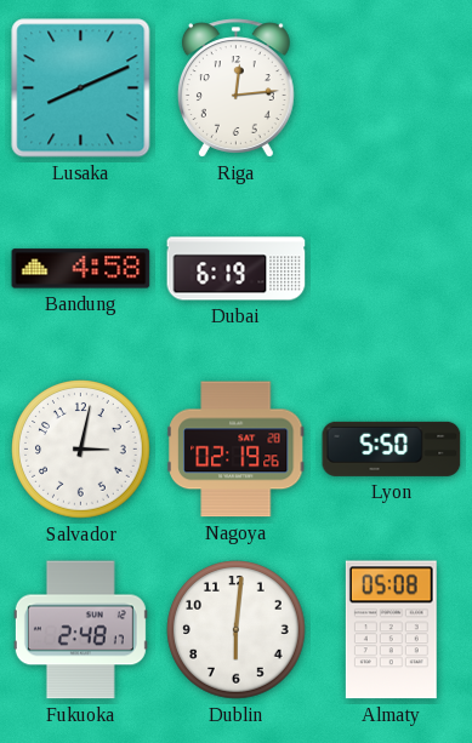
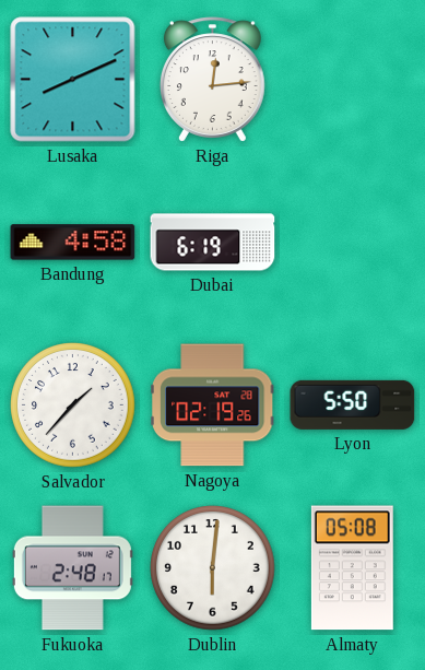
Salvador: 3:02 -> 1:37 (73, 405)
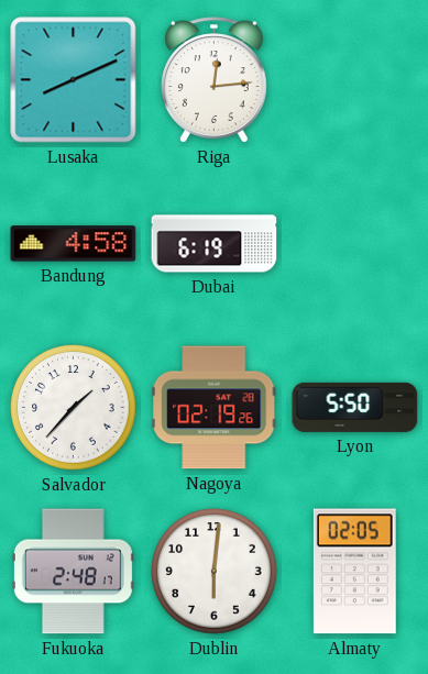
Almaty: 05:08 -> 02:05 (354, 572)
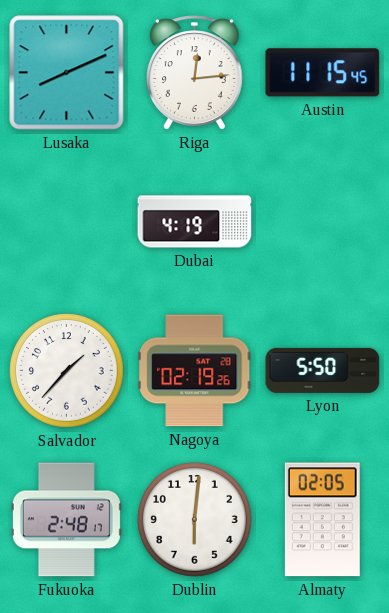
Austin: none -> 11:15 (323, 73)
Bandung: 4:58 -> none (74, 244)
Dubai: 6:19 -> 4:19 (195, 222)
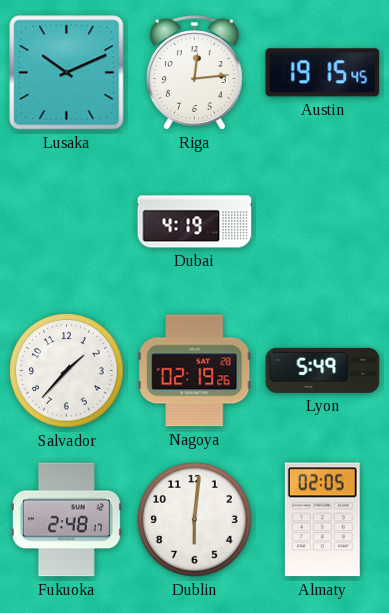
Lusaka: 8:11 -> 10:11 (67, 73)
Austin: 11:15 -> 19:15 (323, 73)
Lyon: 5:50 -> 5:49 (323, 370)
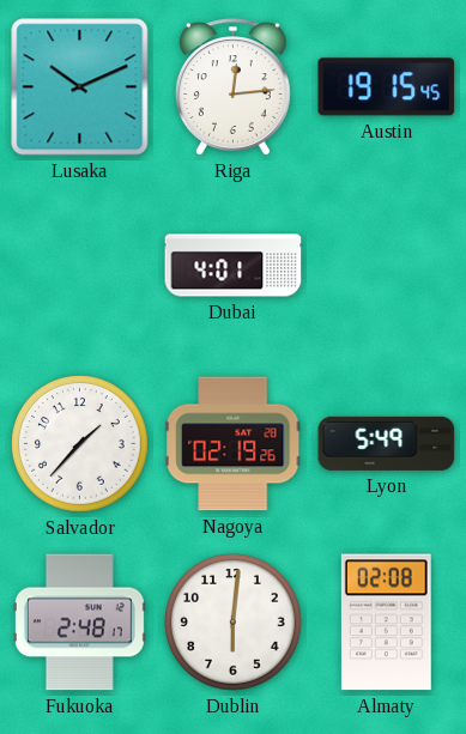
Dubai: 4:19 -> 4:01 (234, 266)
Almaty: 02:05 -> 02:08 (386, 623)
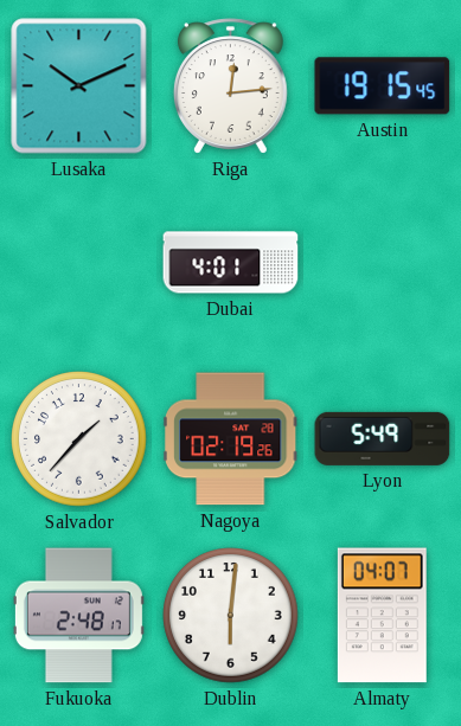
Almaty: 02:08 -> 04:07 (382, 616)
